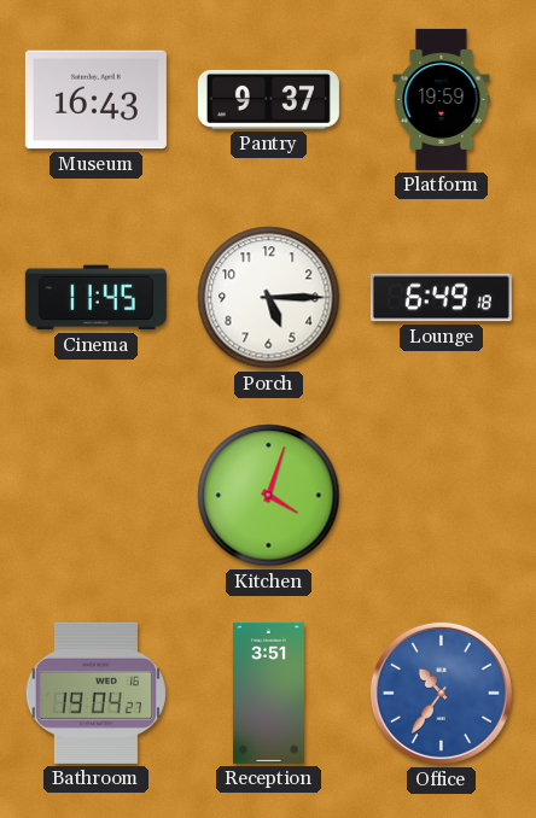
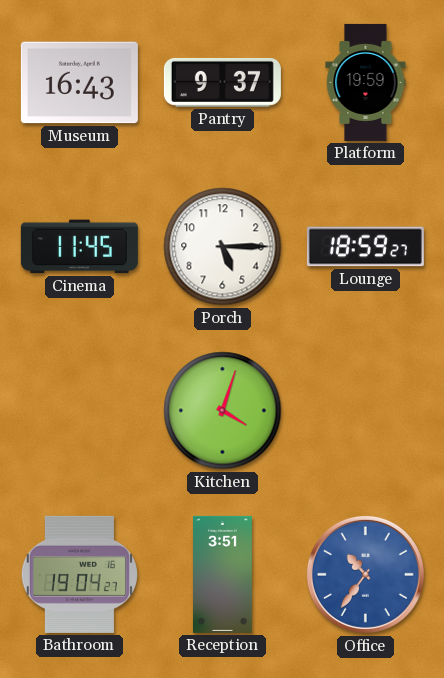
Lounge: 6:49 -> 18:59 (365, 247)
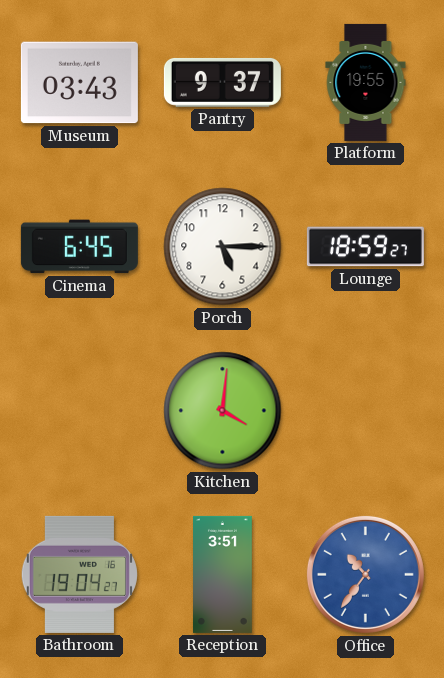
Museum: 16:43 -> 03:43 (79, 83)
Platform: 19:59 -> 19:55 (366, 82)
Cinema: 11:45 -> 6:45 (79, 247)
Kitchen: 4:03 -> 4:01 (223, 411)
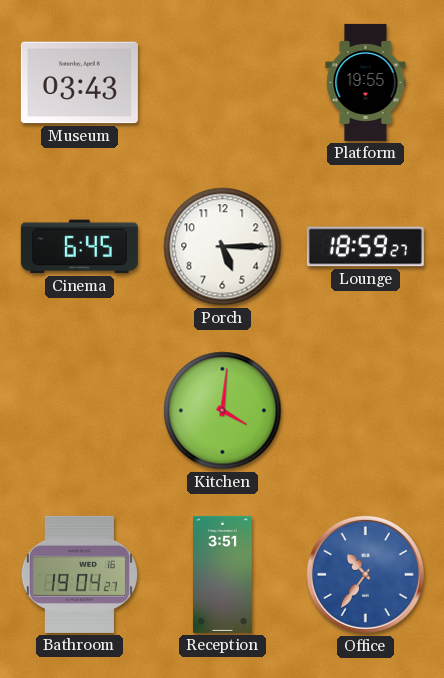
Pantry: 9:37 -> none (222, 82)
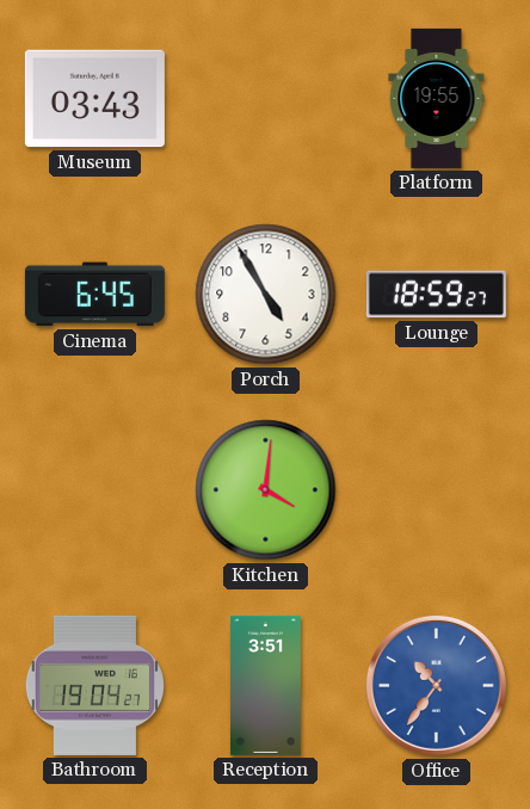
Porch: 5:15 -> 4:55 (266, 295)
